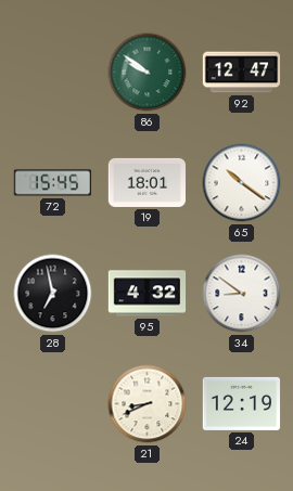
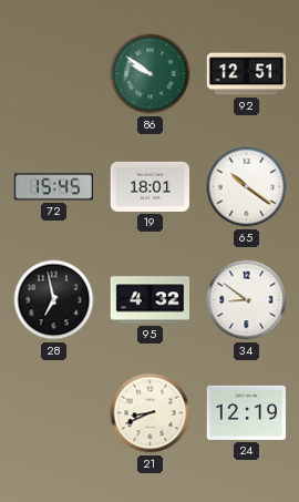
92: 12:47 -> 12:51 (247, 74)
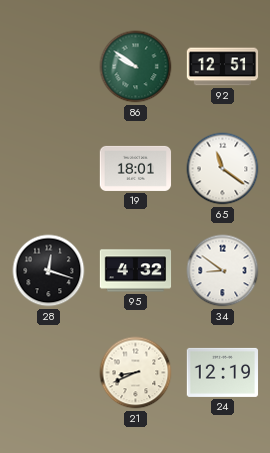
72: 15:45 -> none (54, 187)
65: 10:21 -> 11:21 (223, 169)
28: 6:58 -> 12:18 (49, 271)
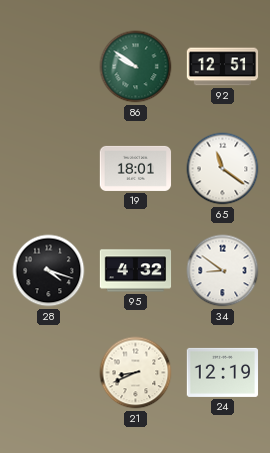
28: 12:18 -> 4:18 (49, 271)
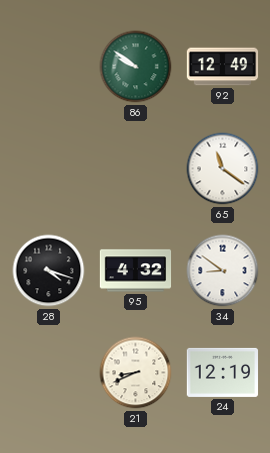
92: 12:51 -> 12:49 (223, 67)
19: 18:01 -> none (136, 168)
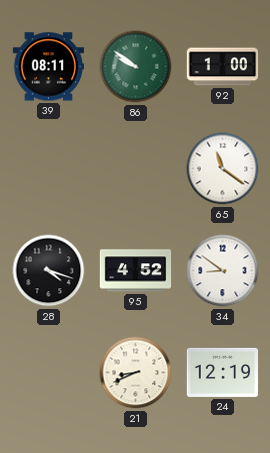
39: none -> 08:11 (48, 67)
92: 12:49 -> 1:00 (223, 67)
95: 4:32 -> 4:52 (136, 271)
